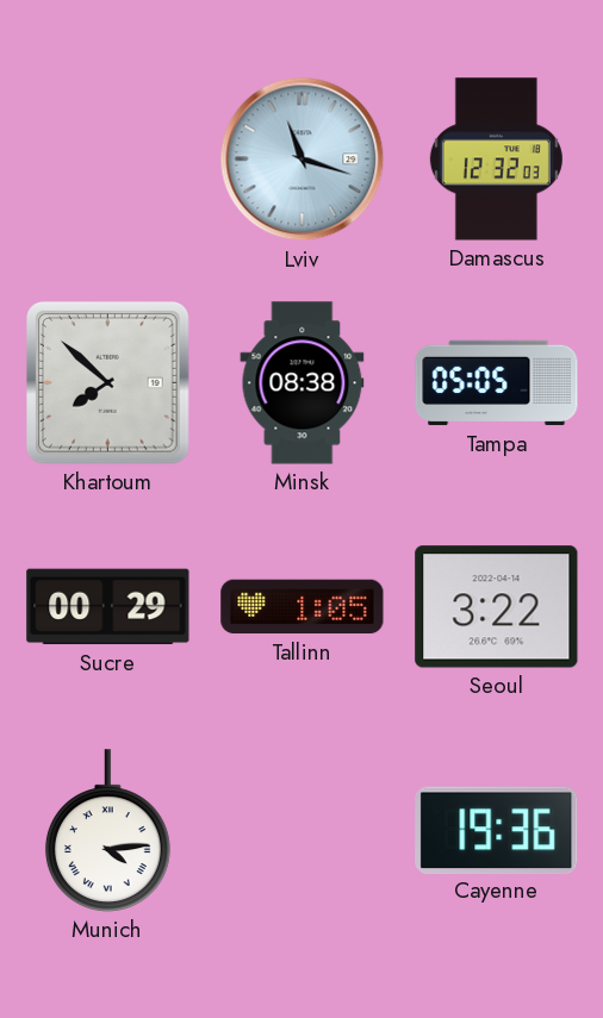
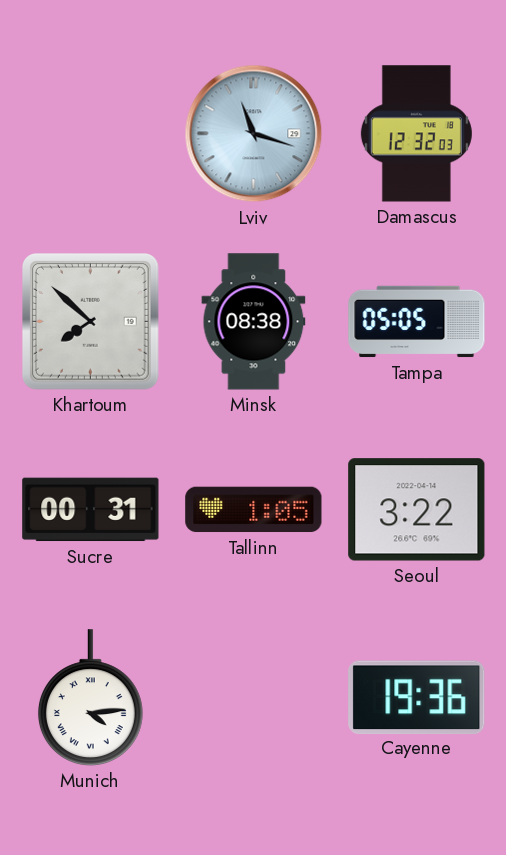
Sucre: 00:29 -> 00:31 (91, 510)
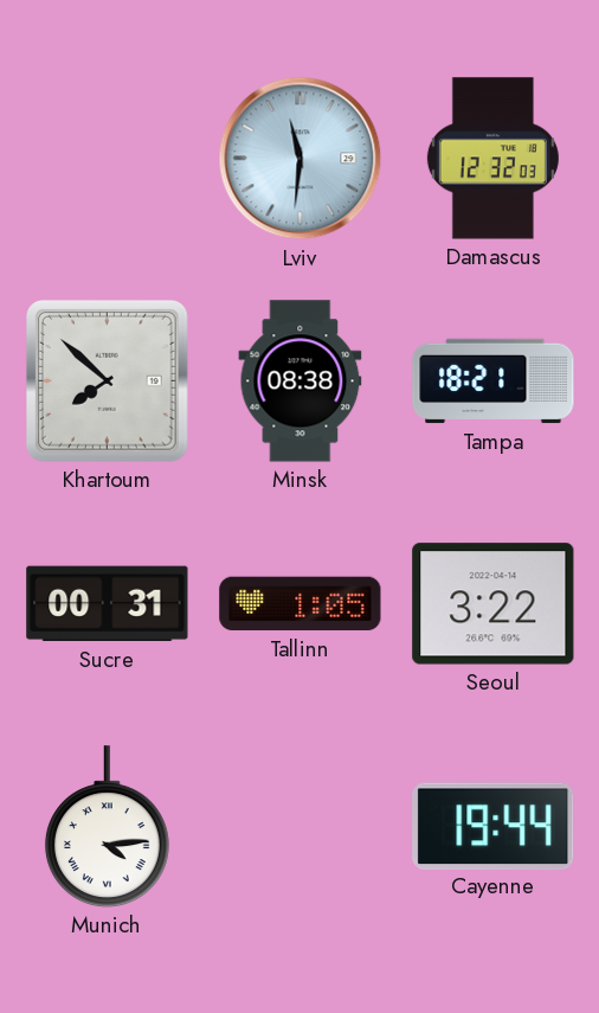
Lviv: 11:18 -> 11:31 (301, 159)
Tampa: 05:05 -> 18:21 (494, 382)
Cayenne: 19:36 -> 19:44 (494, 826)
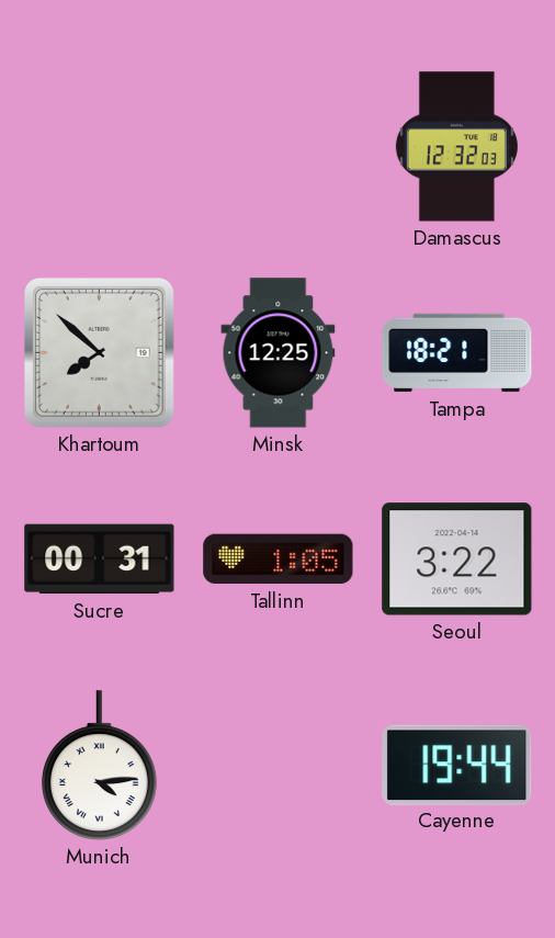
Lviv: 11:31 -> none (301, 159)
Minsk: 08:38 -> 12:25 (279, 353)
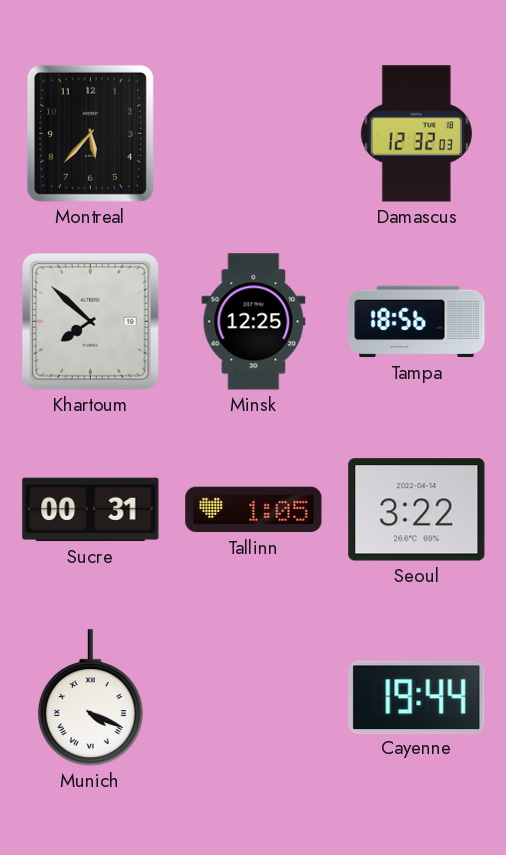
Montreal: none -> 5:37 (90, 133)
Tampa: 18:21 -> 18:56 (417, 322)
Munich: 4:14 -> 4:19 (90, 698)
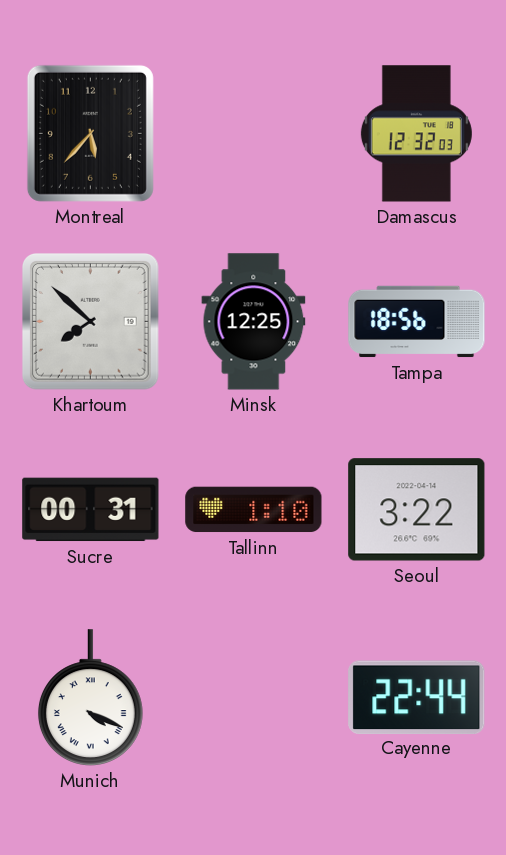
Tallinn: 1:05 -> 1:10 (254, 510)
Cayenne: 19:44 -> 22:44 (417, 697)
